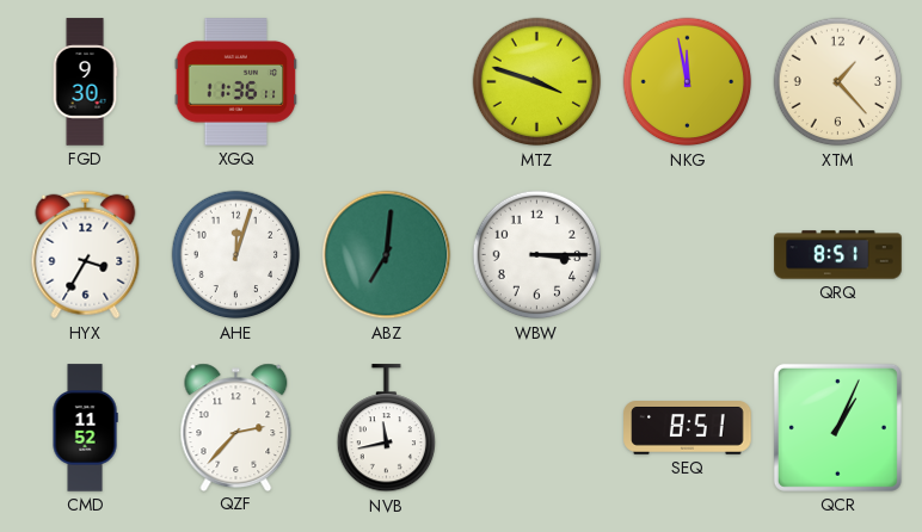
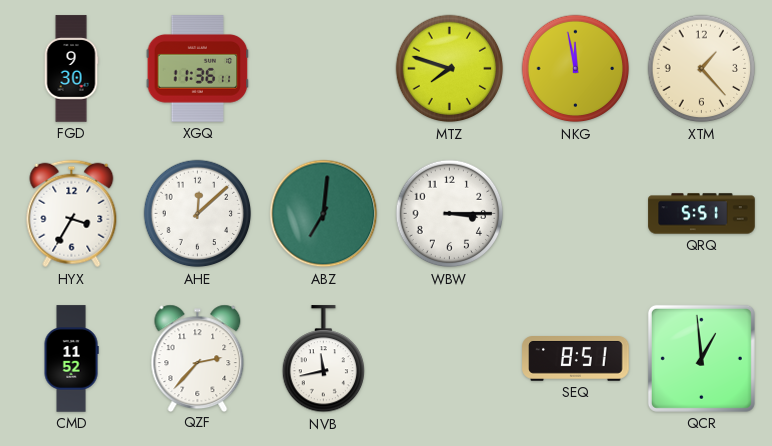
MTZ: 3:48 -> 7:48 (450, 69)
AHE: 12:03 -> 12:08 (198, 214)
QRQ: 8:51 -> 5:51 (702, 214)
QCR: 1:04 -> 12:59 (701, 358)
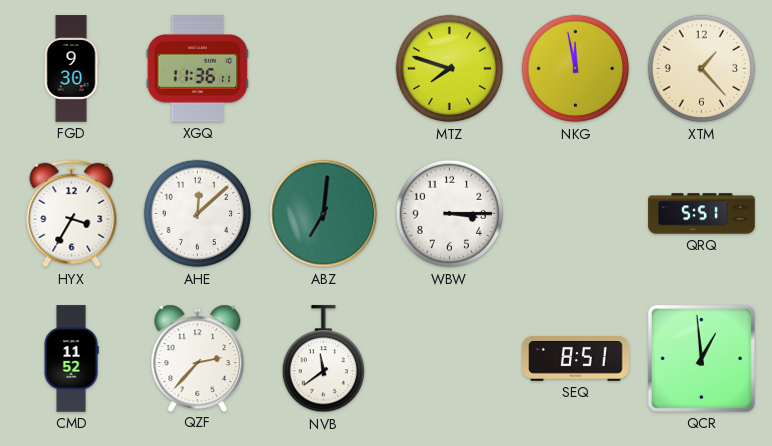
NVB: 11:43 -> 11:39 (323, 359)
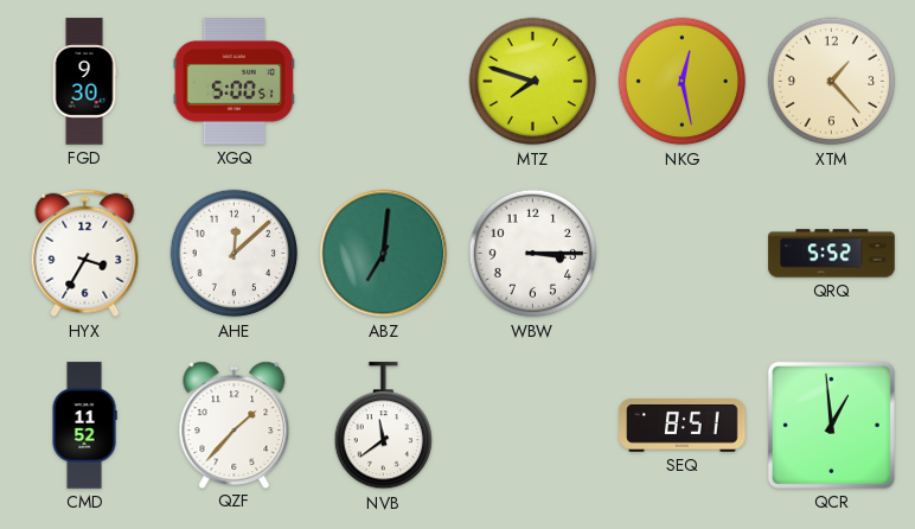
XGQ: 11:36 -> 5:00 (235, 82)
NKG: 11:58 -> 12:28 (683, 82)
QRQ: 5:51 -> 5:52 (832, 254)
QZF: 2:37 -> 1:37 (235, 425)
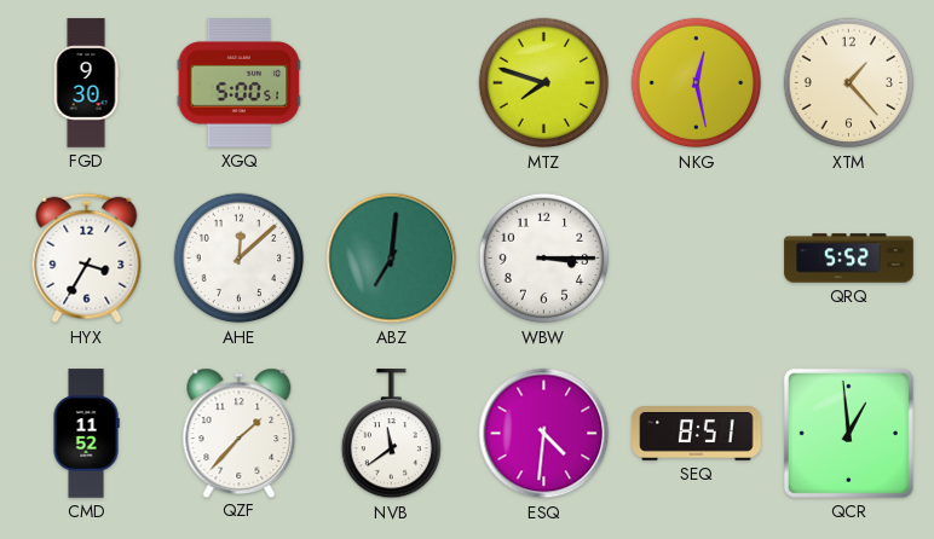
ESQ: none -> 4:31 (544, 434)
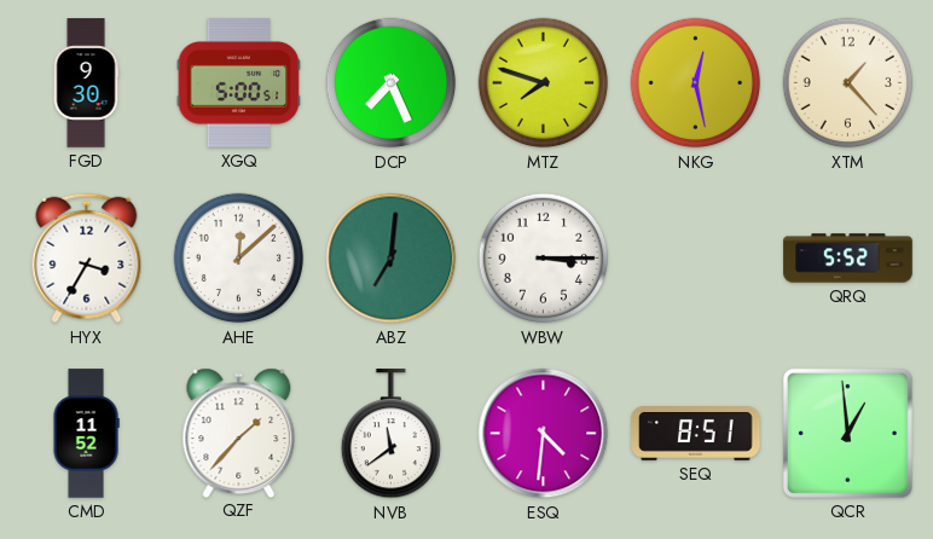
DCP: none -> 7:26 (392, 83)
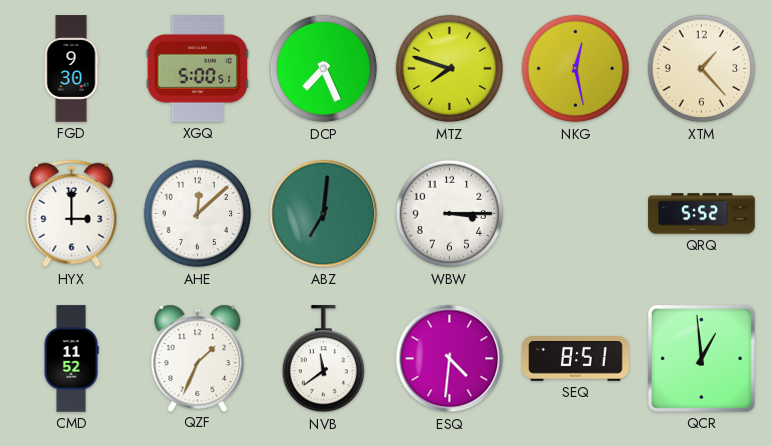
HYX: 3:35 -> 3:00 (72, 214)
QZF: 1:37 -> 1:34 (198, 358)
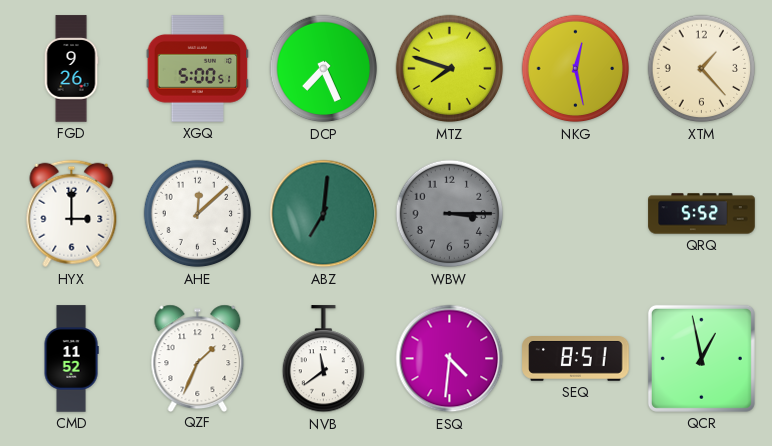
FGD: 9:30 -> 9:26 (71, 69)
WBW dial: white -> grey (450, 214)
QCR: 12:59 -> 12:58 (701, 358)
